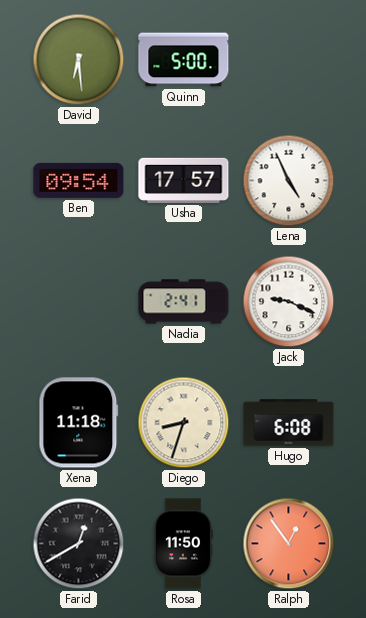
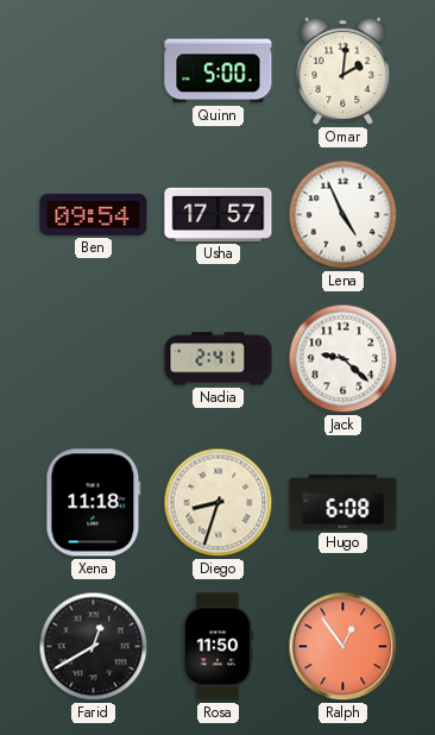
David: 6:29 -> none (79, 60)
Omar: none -> 2:01 (343, 70)
Jack: 9:19 -> 9:22 (343, 359)
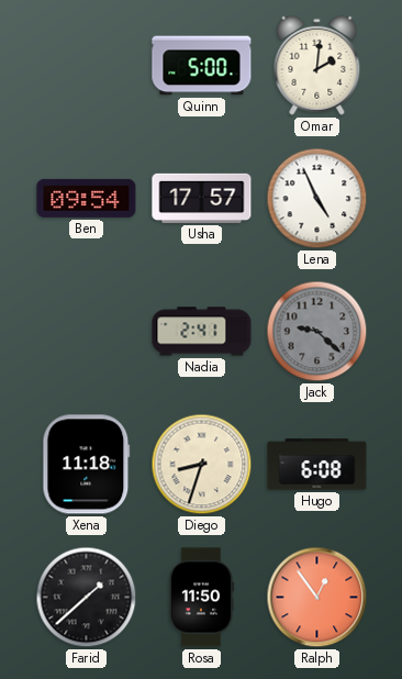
Jack dial: white -> grey (317, 332)
Farid: 12:40 -> 1:38 (87, 598)
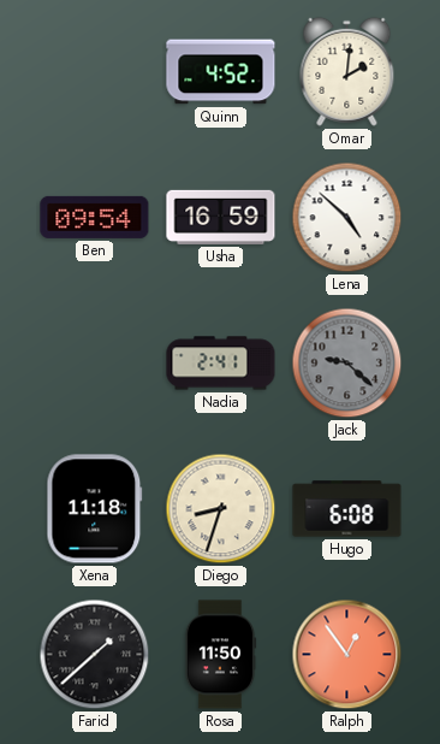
Quinn: 5:00 -> 4:52 (221, 72)
Usha: 17:57 -> 16:59 (221, 217)
Lena: 4:56 -> 4:52 (347, 218)
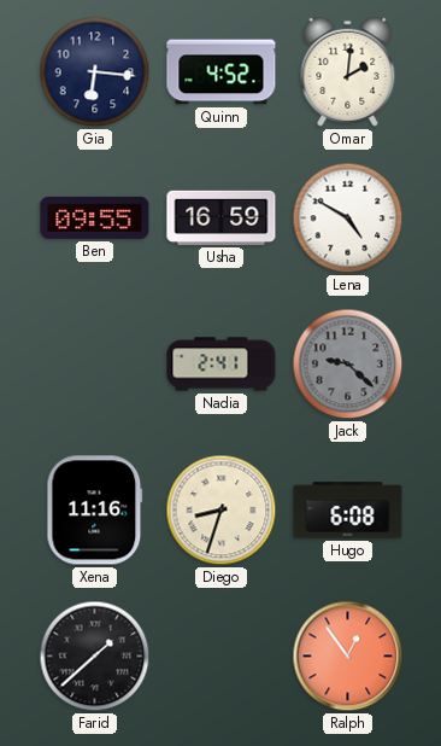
Gia: none -> 6:16 (95, 72)
Ben: 09:54 -> 09:55 (95, 217)
Lena: 4:52 -> 4:50 (348, 218)
Xena: 11:18 -> 11:16 (95, 511)
Rosa: 11:50 -> none (220, 655)
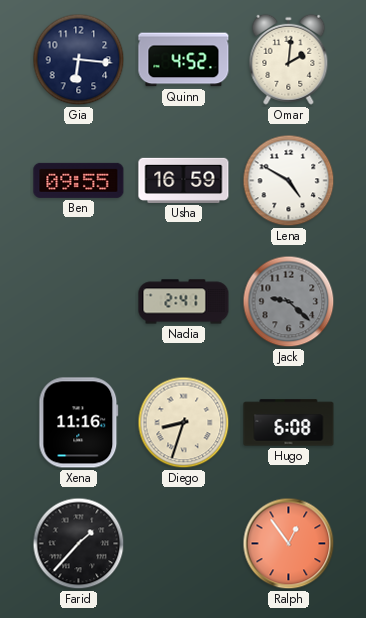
Farid: 1:38 -> 1:37 (79, 544)
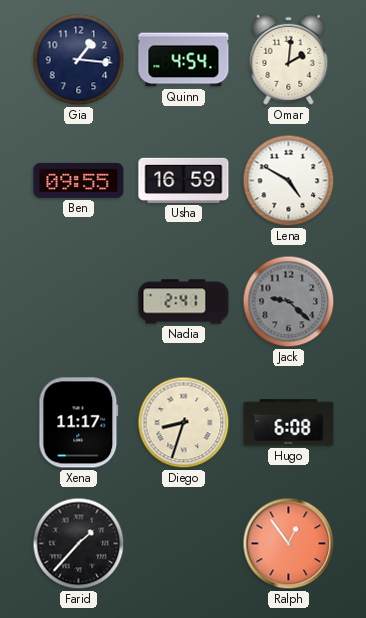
Gia: 6:16 -> 1:16 (79, 60)
Quinn: 4:52 -> 4:54 (184, 60)
Xena: 11:16 -> 11:17 (79, 423)
